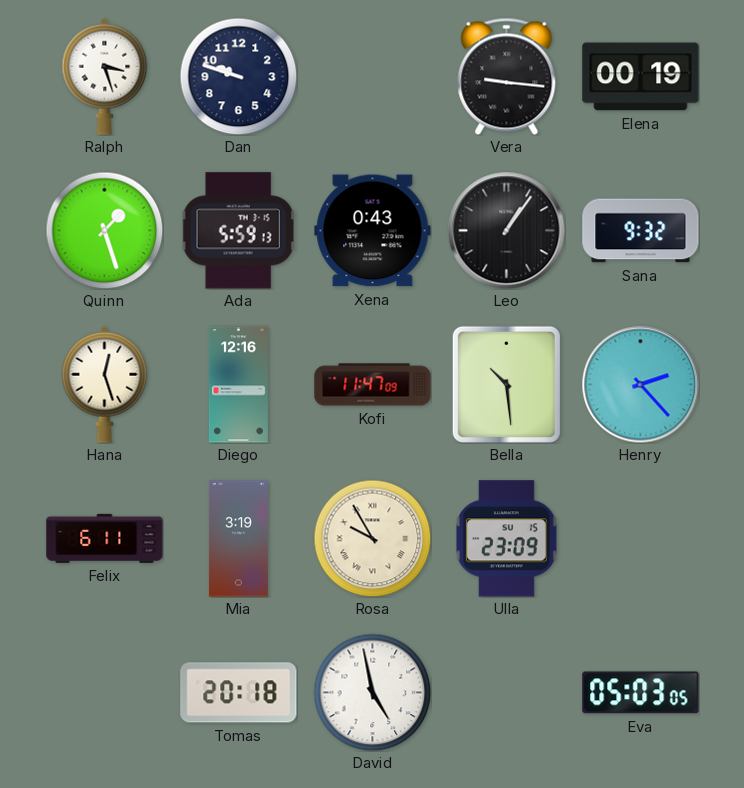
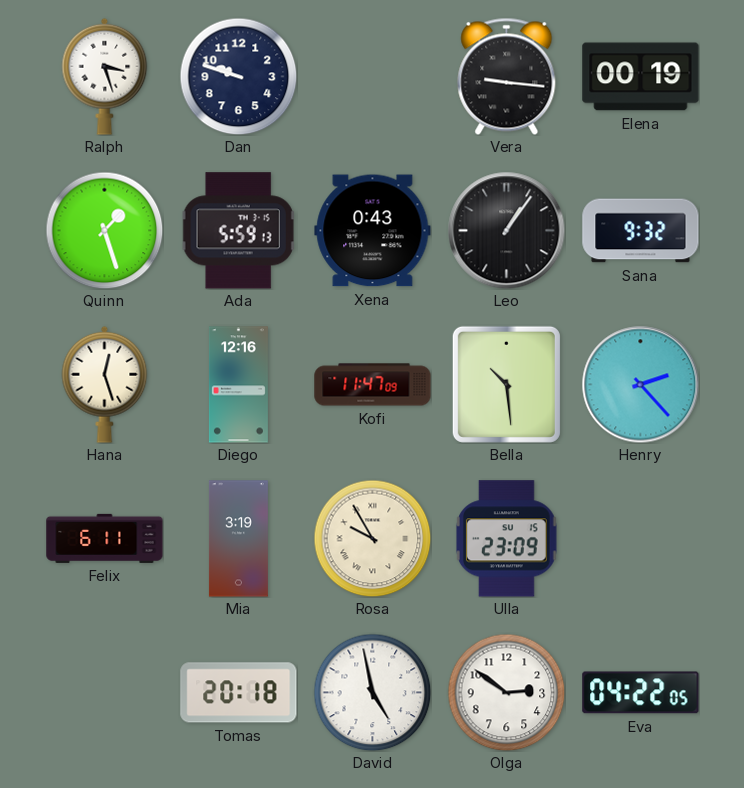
Olga: none -> 2:51 (506, 692)
Eva: 05:03 -> 04:22 (641, 693)
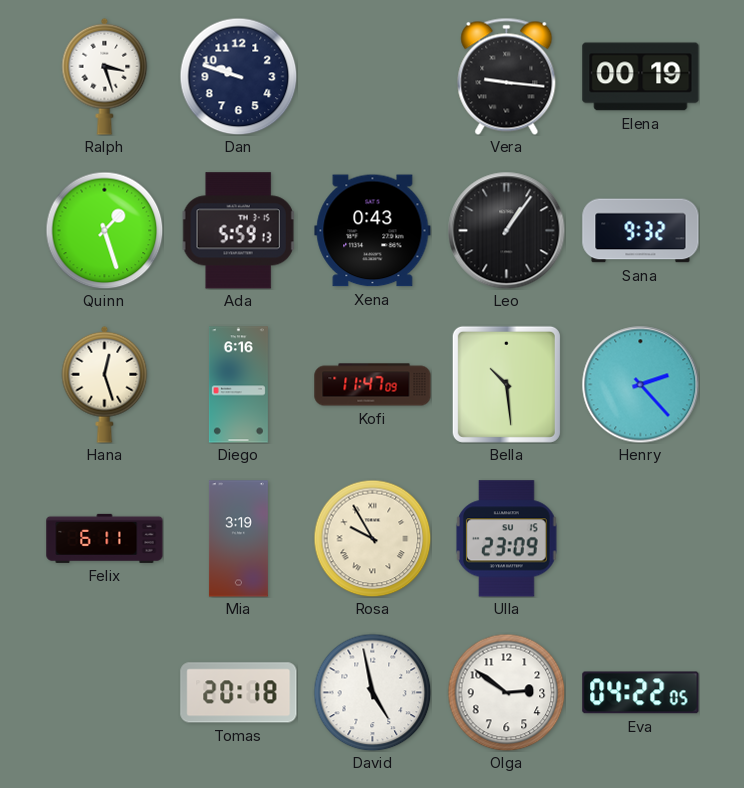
Diego: 12:16 -> 6:16 (238, 385)
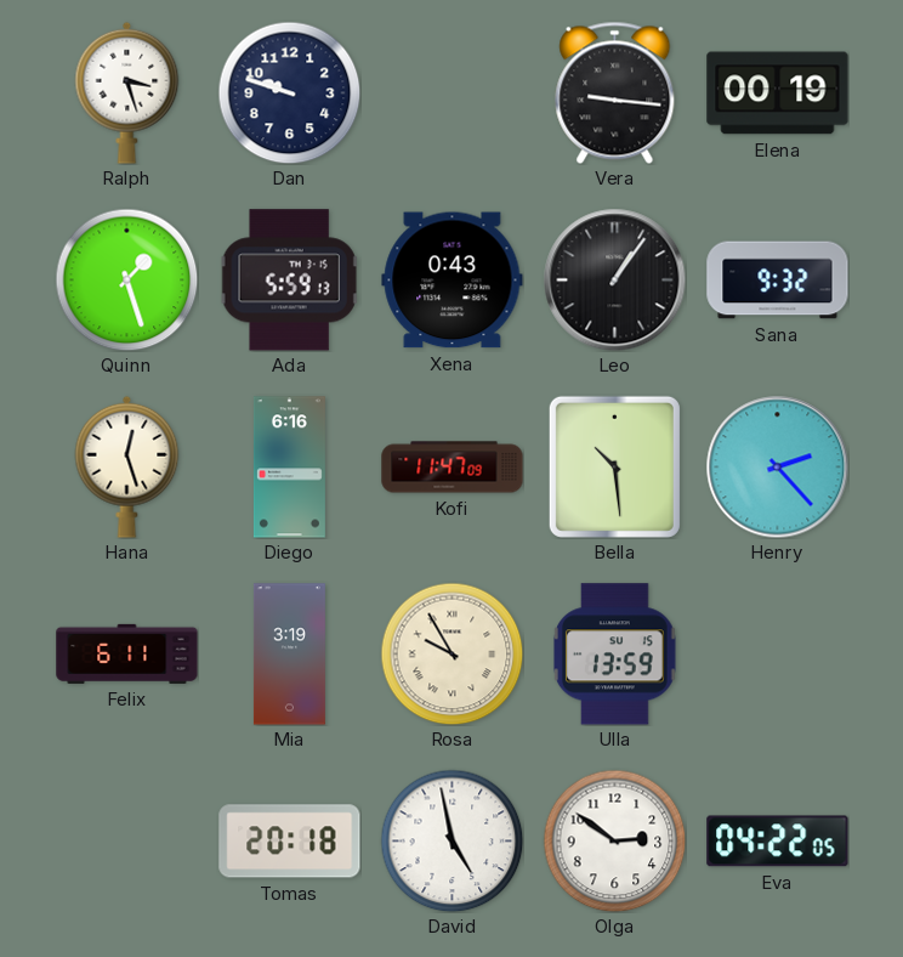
Ulla: 23:09 -> 13:59 (614, 655)
